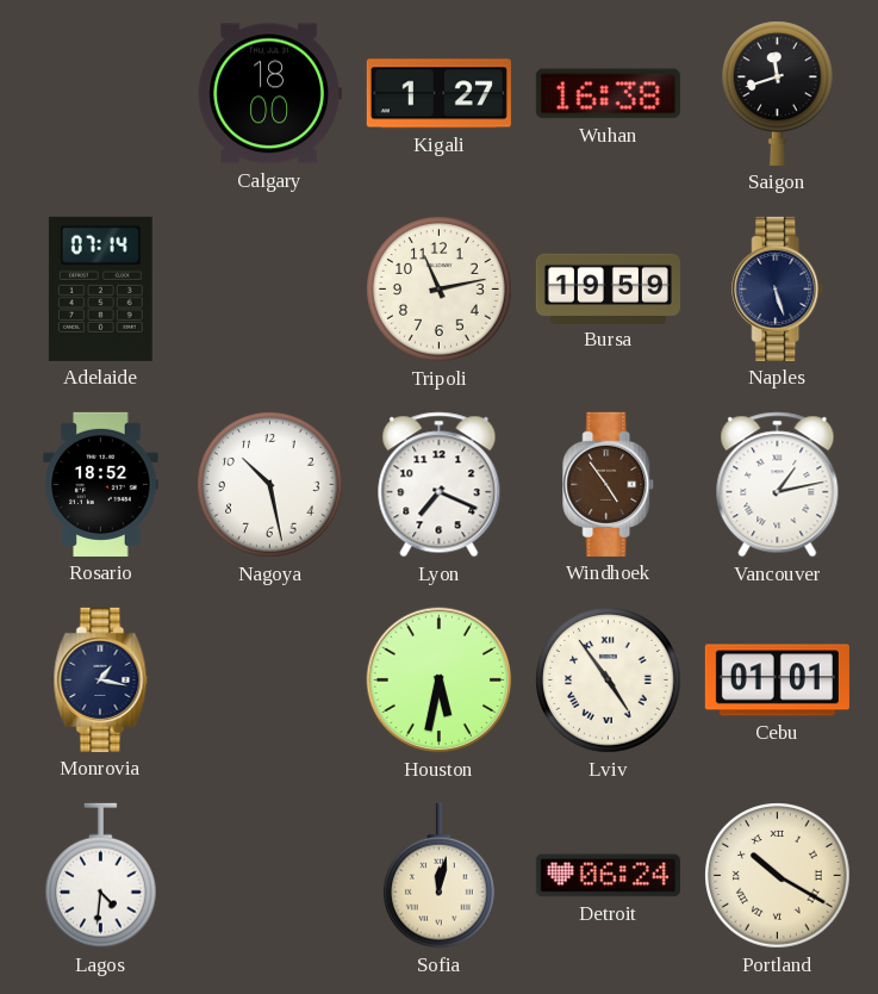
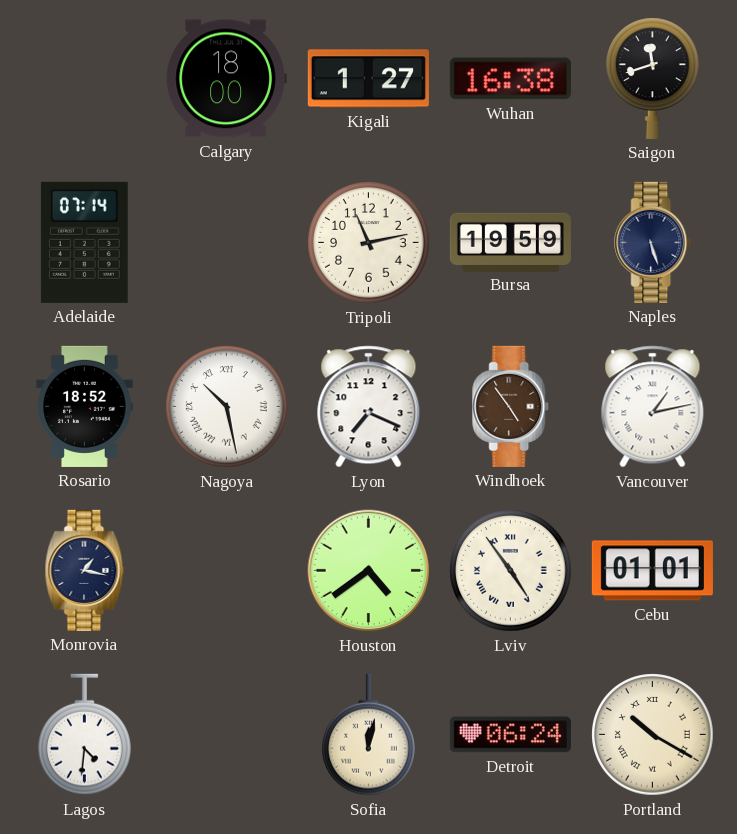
Nagoya numerals: Arabic -> Roman (227, 407)
Houston: 5:32 -> 4:39 (369, 571)
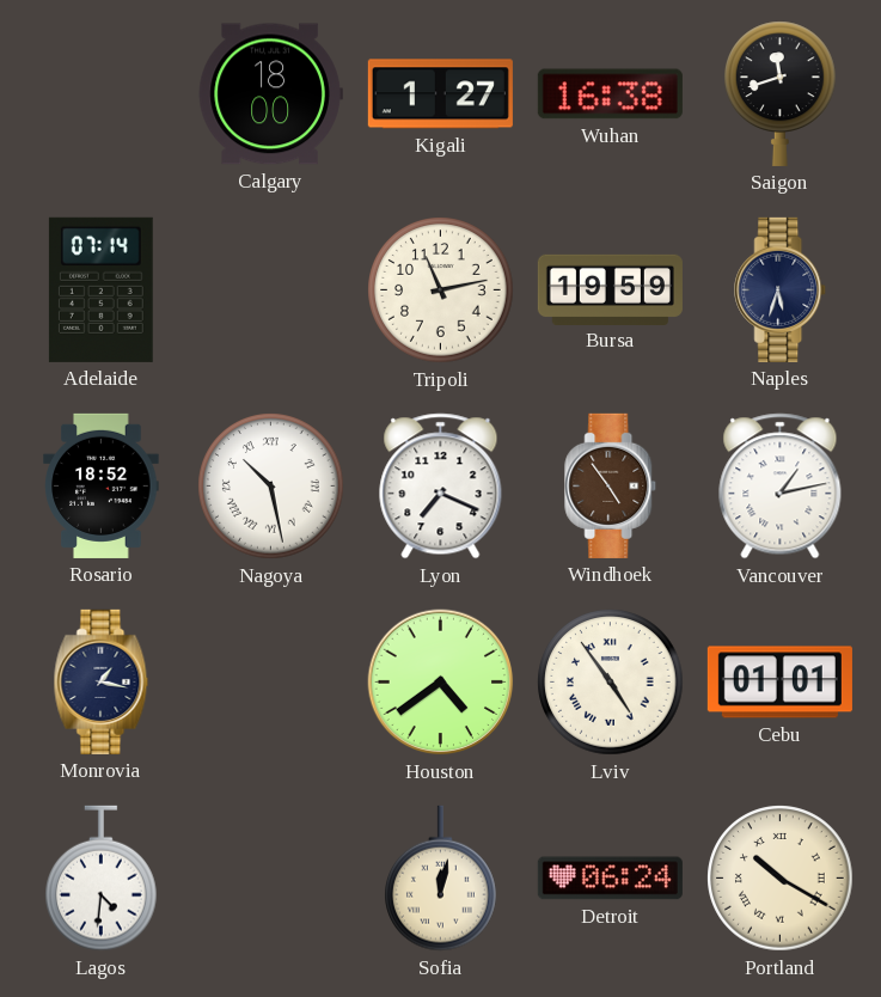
Naples: 5:27 -> 5:33 (781, 289)
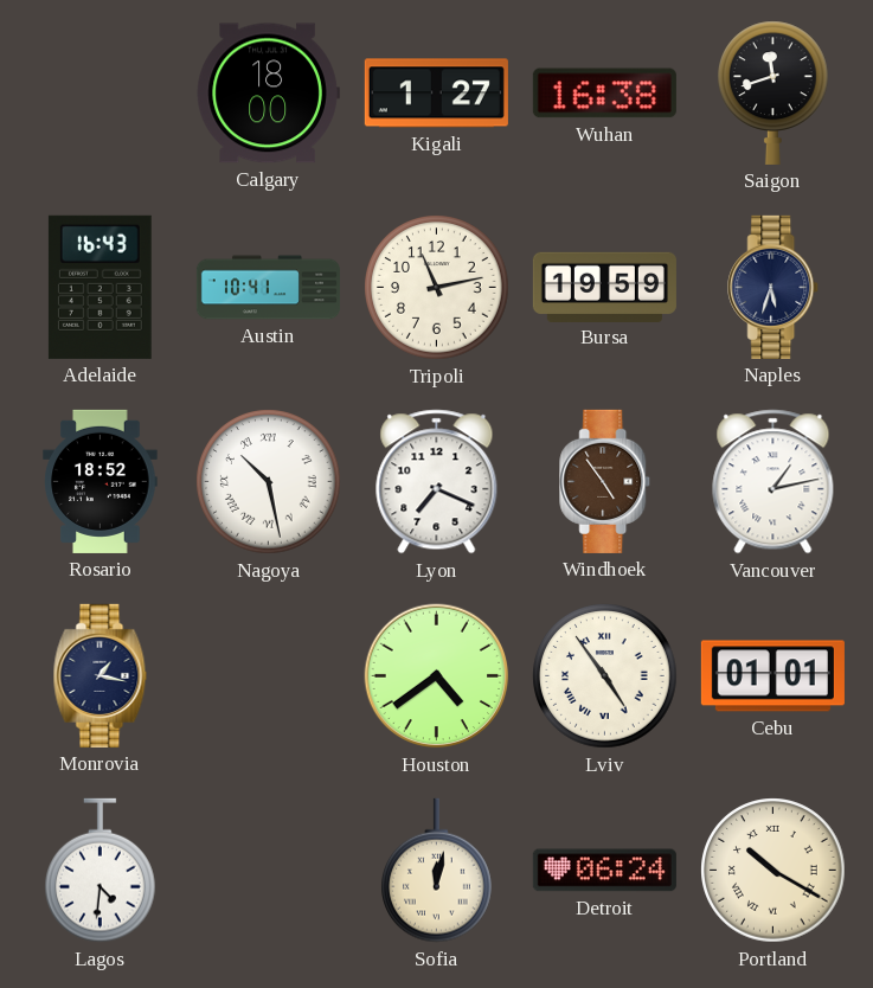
Adelaide: 07:14 -> 16:43 (100, 287)
Austin: none -> 10:41 (268, 288)
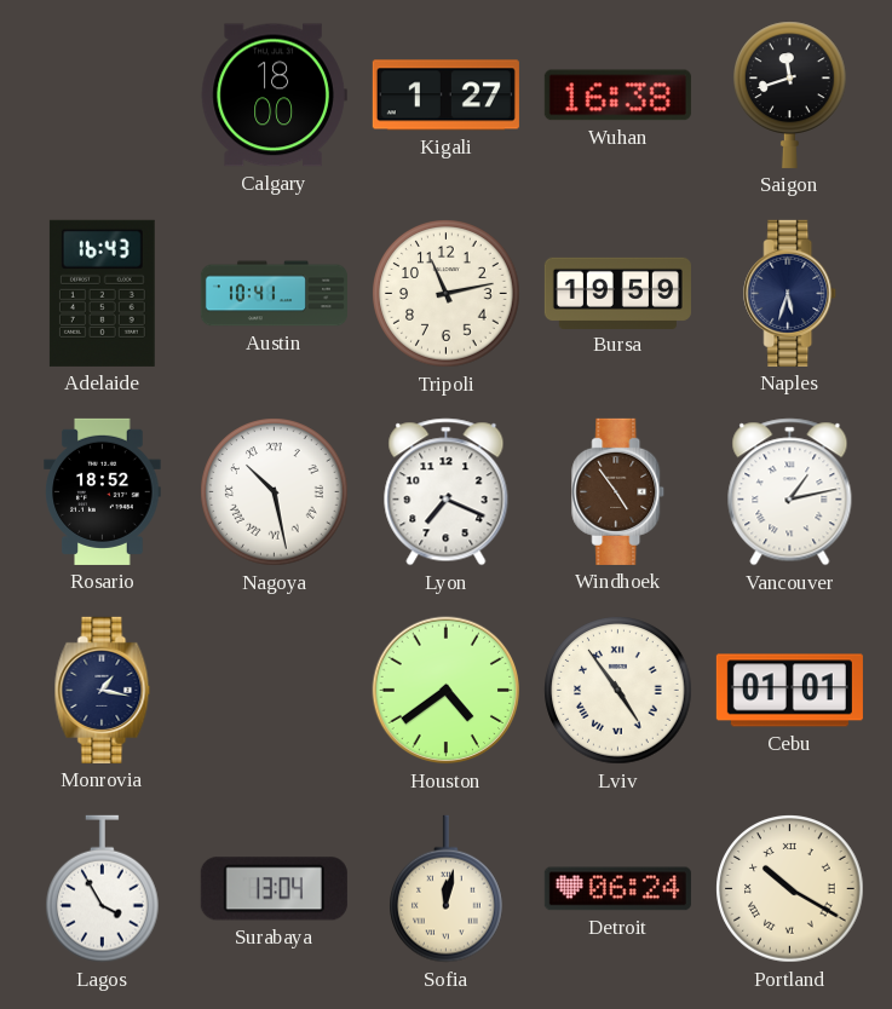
Lagos: 4:31 -> 3:55 (103, 889)
Surabaya: none -> 13:04 (274, 889)
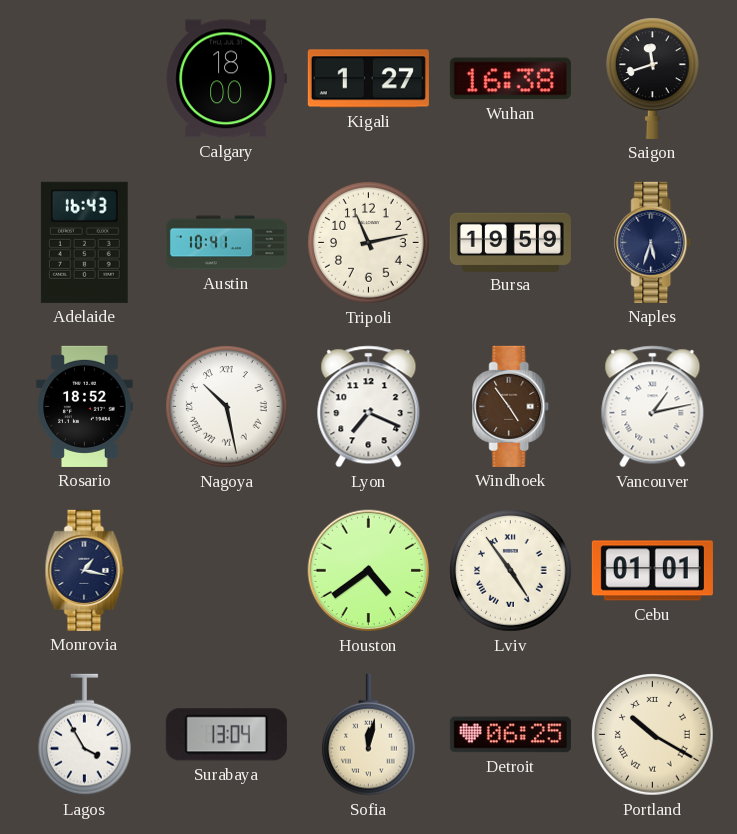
Detroit: 06:24 -> 06:25 (510, 735)
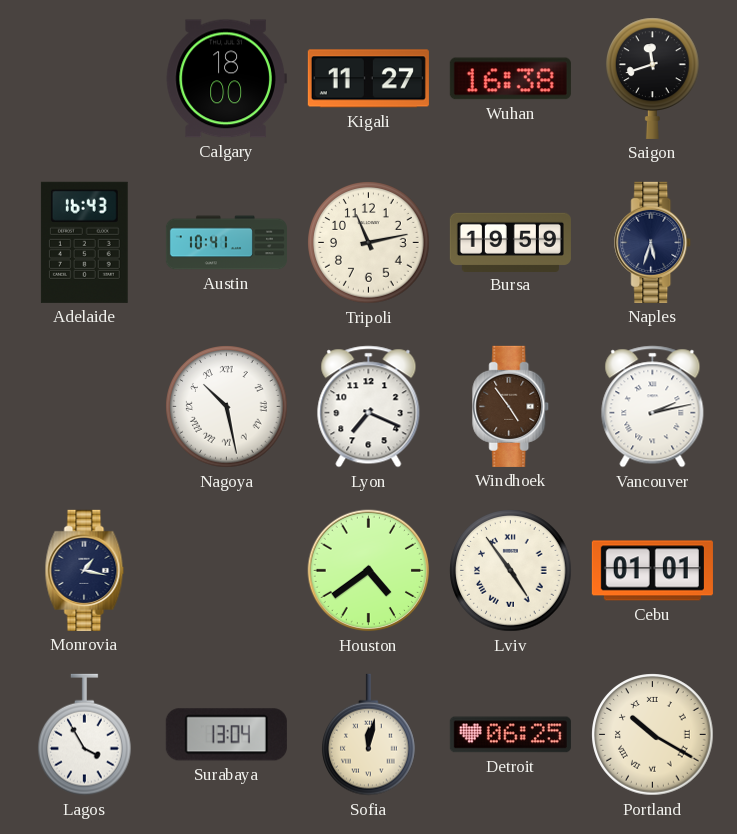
Kigali: 1:27 -> 11:27 (368, 79)
Rosario: 18:52 -> none (85, 406)
Vancouver: 1:13 -> 2:13 (653, 407)
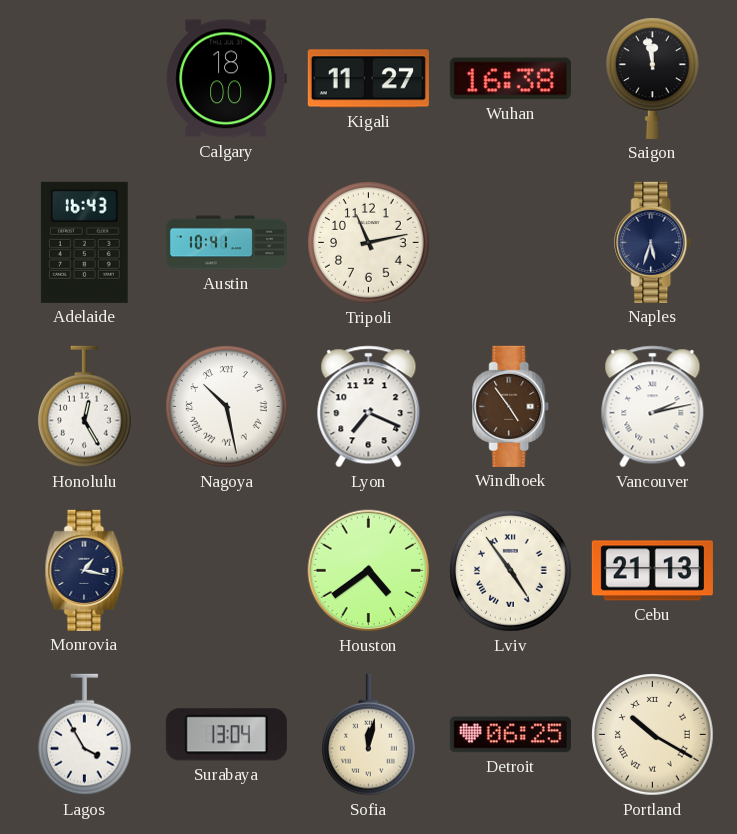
Saigon: 11:42 -> 11:58 (653, 78)
Bursa: 19:59 -> none (510, 242)
Honolulu: none -> 12:25 (85, 407)
Cebu: 01:01 -> 21:13 (652, 571)
